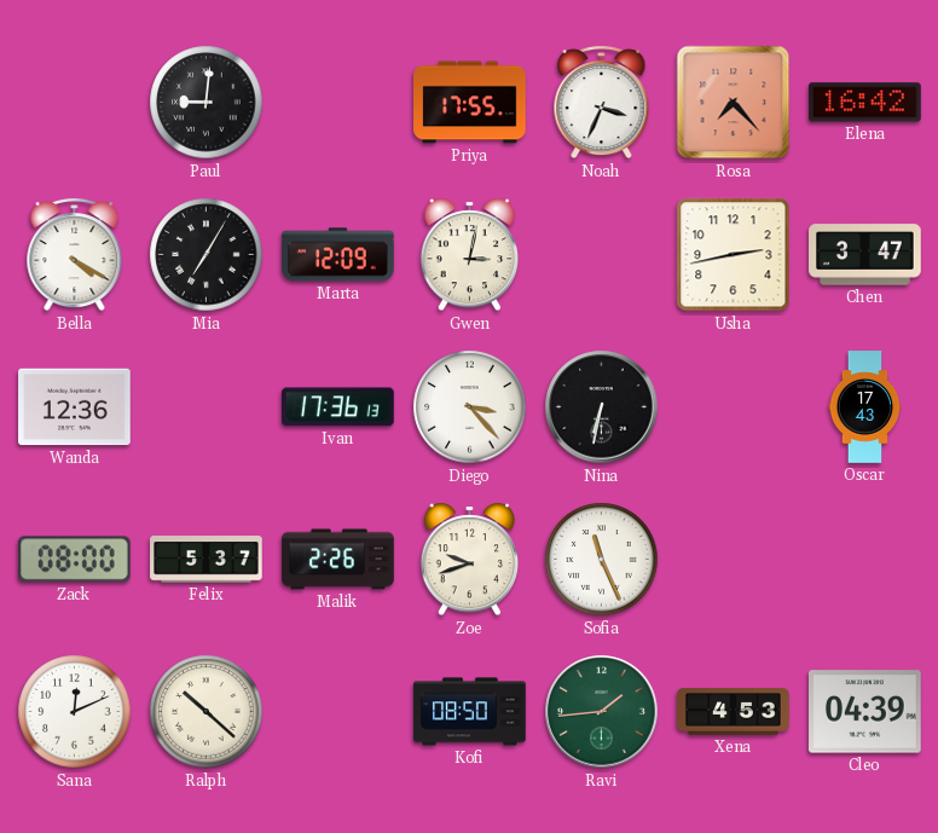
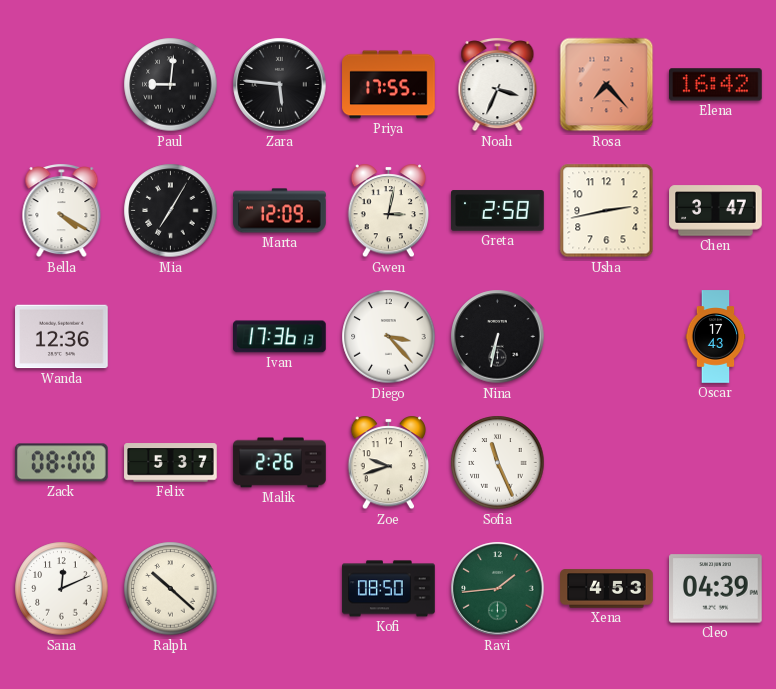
Zara: none -> 5:46 (280, 85)
Greta: none -> 2:58 (498, 211)
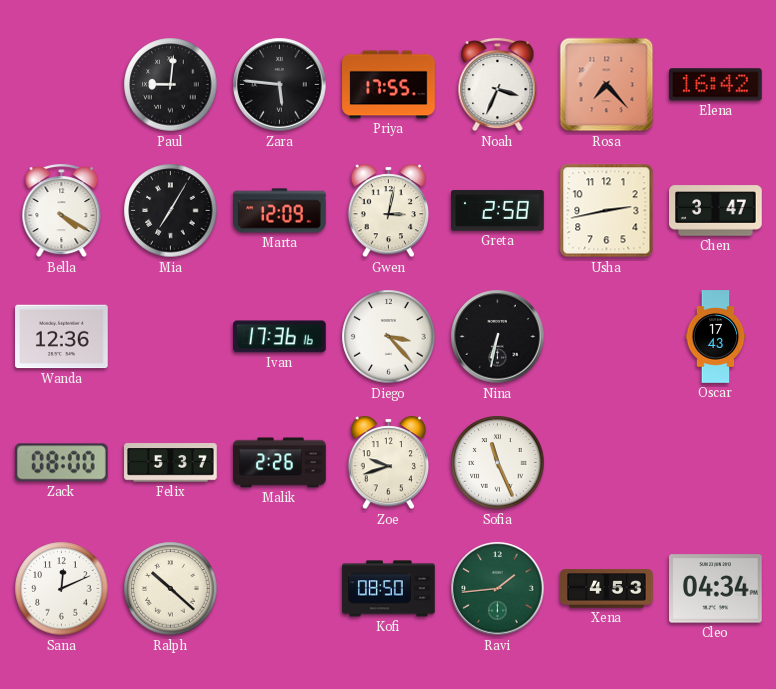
Ivan: 17:36:13 -> 17:36:16 (280, 337)
Cleo: 04:39 -> 04:34 (716, 589)
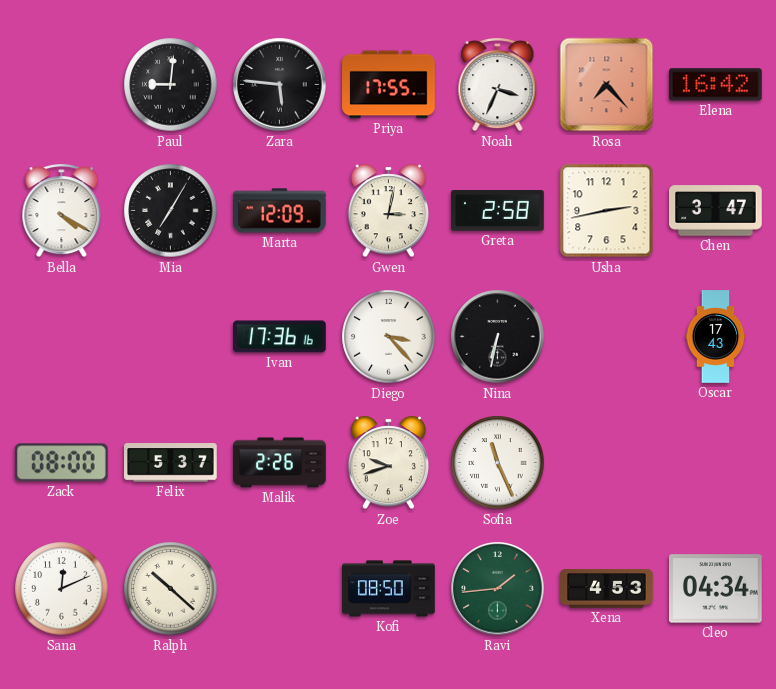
Wanda: 12:36 -> none (62, 337)
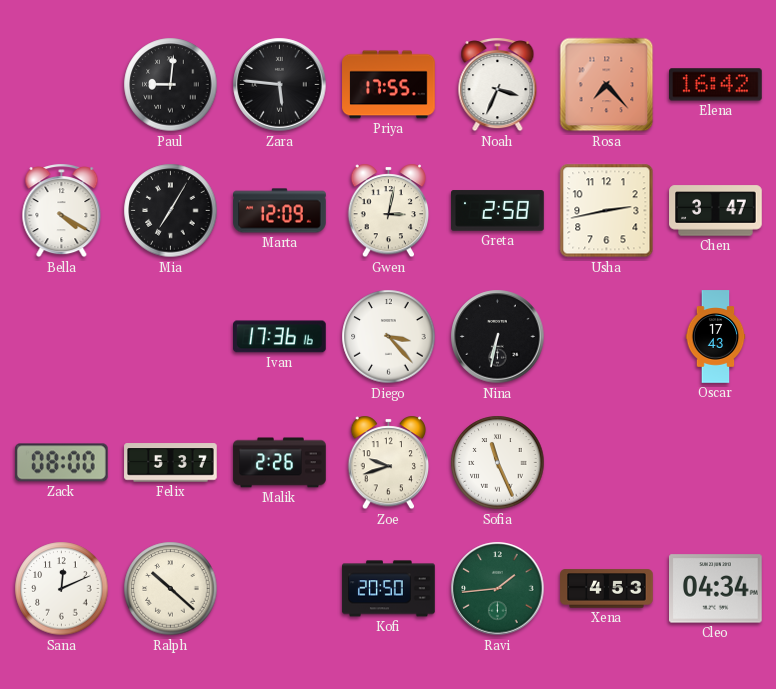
Kofi: 08:50 -> 20:50 (389, 589)
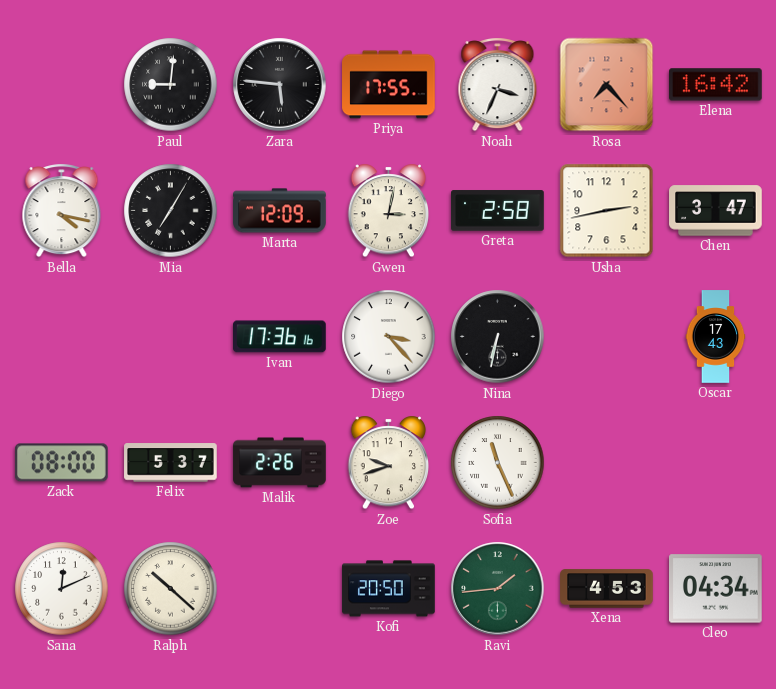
Bella: 4:20 -> 4:17 (62, 211)
